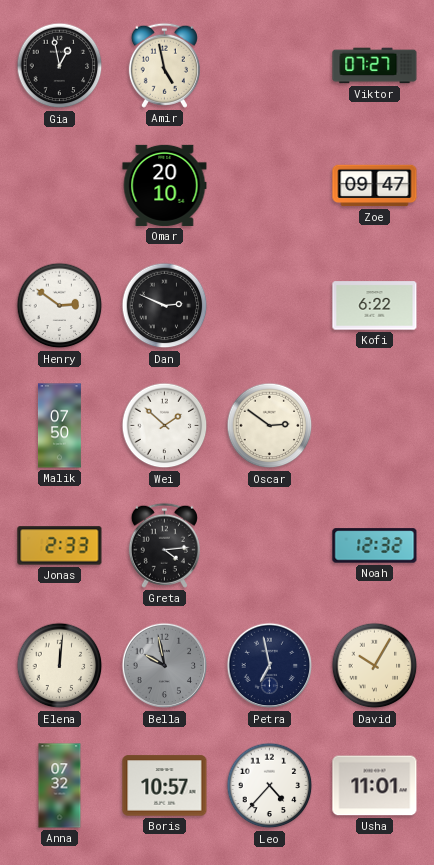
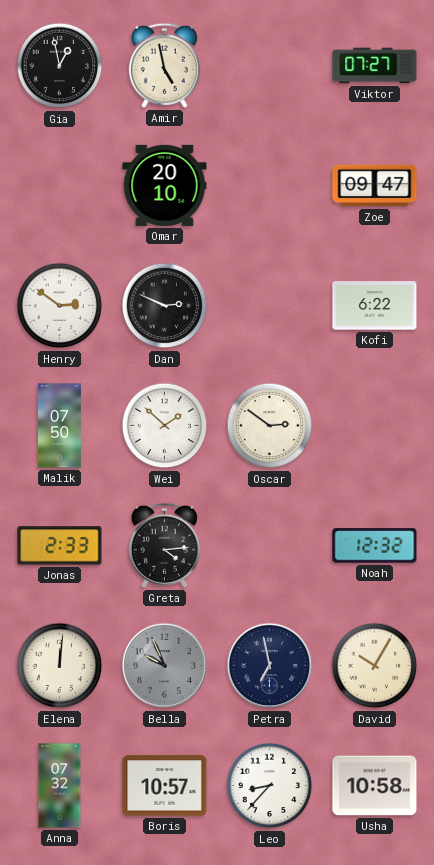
Bella: 9:58 -> 9:56 (165, 666)
Leo: 4:37 -> 8:37 (270, 786)
Usha: 11:01 -> 10:58 (375, 786)
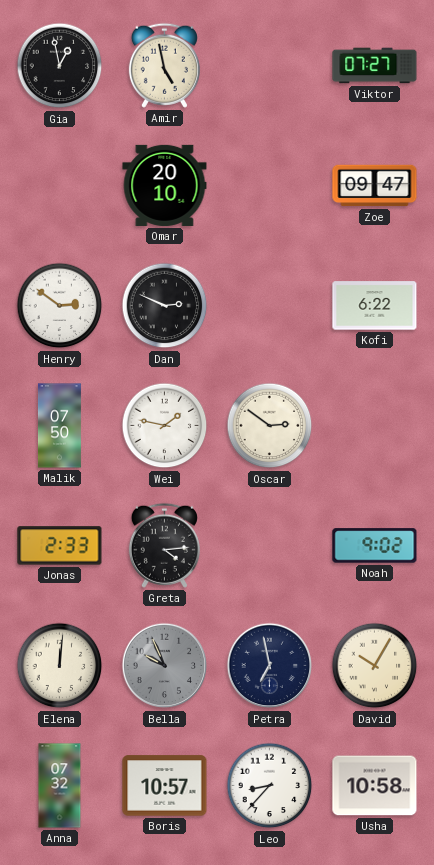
Wei: 1:52 -> 1:47 (165, 426)
Noah: 12:32 -> 9:02 (375, 546)
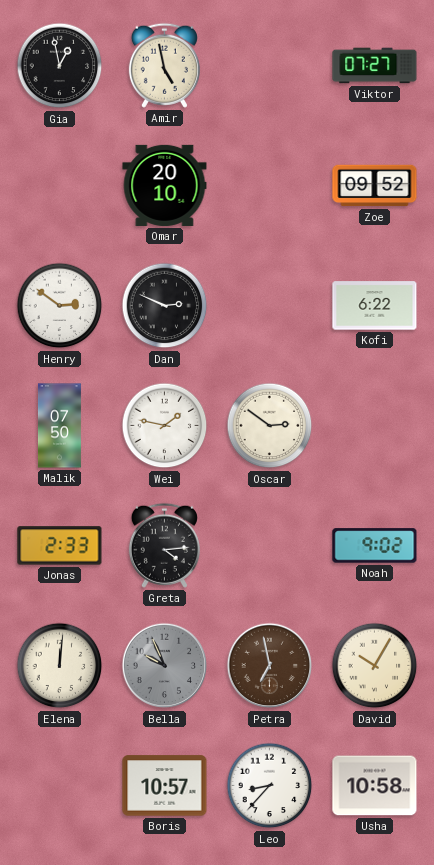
Zoe: 09:47 -> 09:52 (375, 186)
Petra dial: navy -> brown (270, 666)
Anna: 07:32 -> none (60, 786)
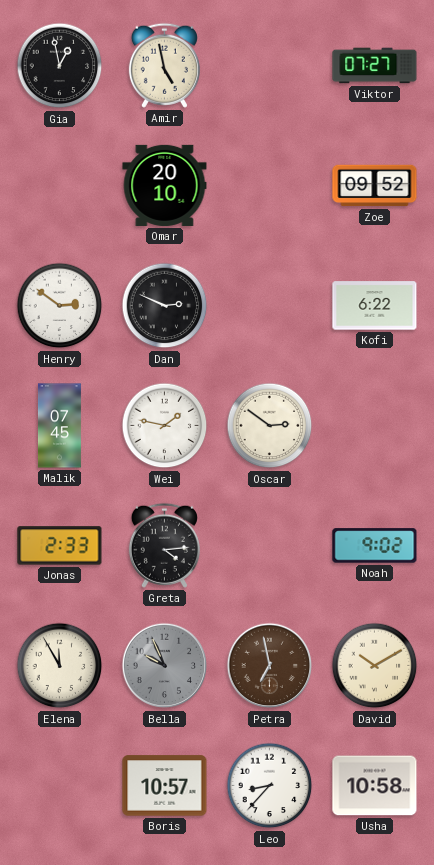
Malik: 07:50 -> 07:45 (59, 426)
Elena: 12:01 -> 11:55 (60, 666)
David: 10:05 -> 10:10 (375, 666)
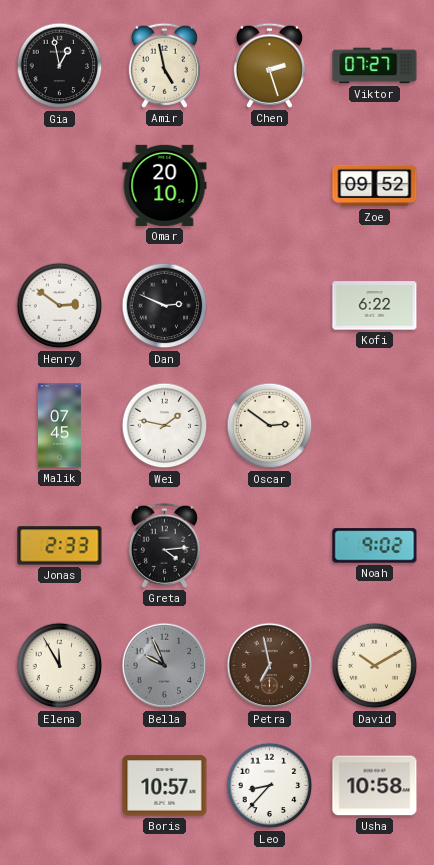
Chen: none -> 2:27 (269, 65)
